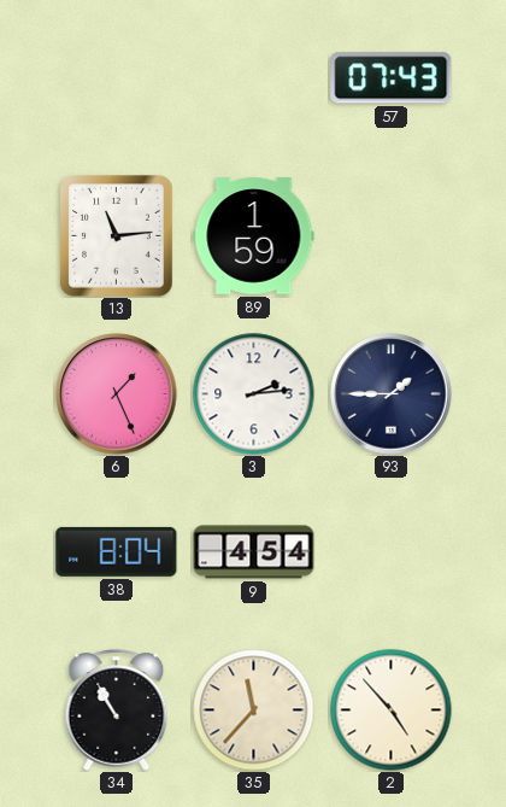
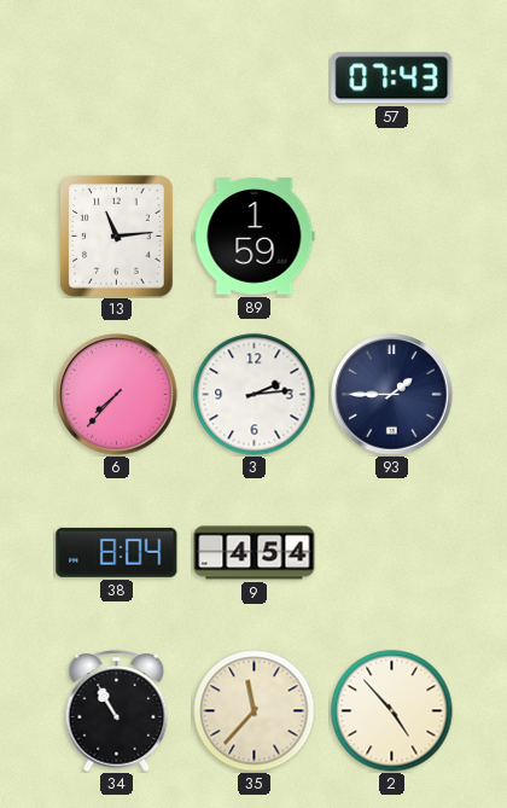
6: 1:26 -> 7:37 (117, 395)
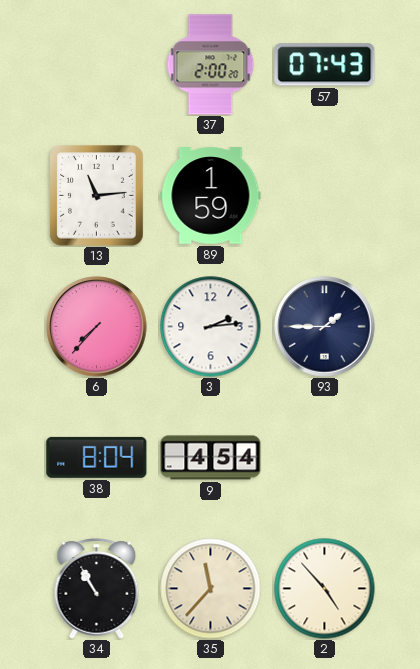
37: none -> 2:00 (211, 65)
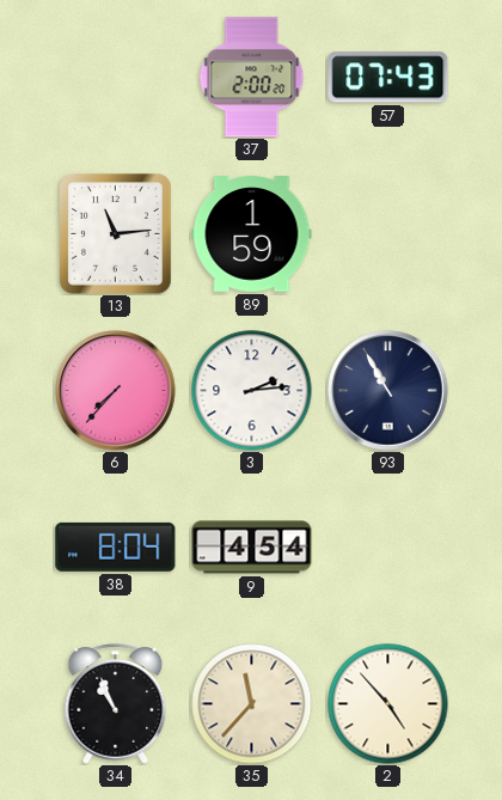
93: 1:45 -> 10:55 (388, 391)
34: 10:55 -> 10:56 (116, 704)
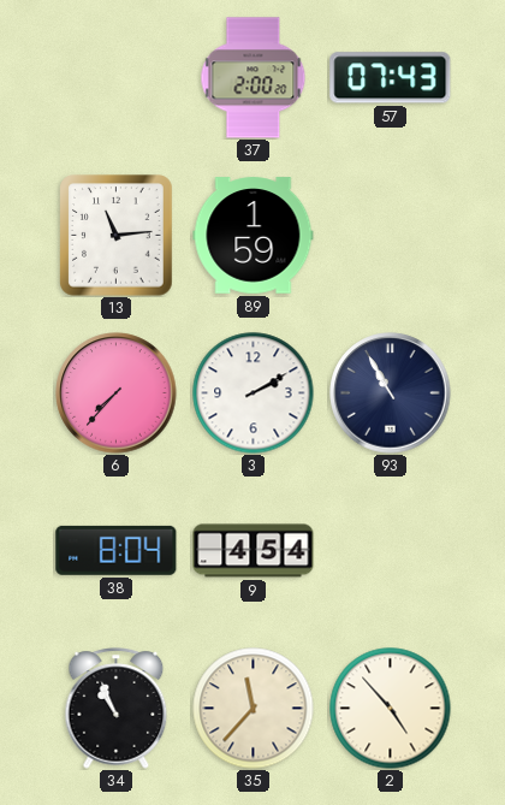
3: 2:14 -> 2:10 (254, 393)
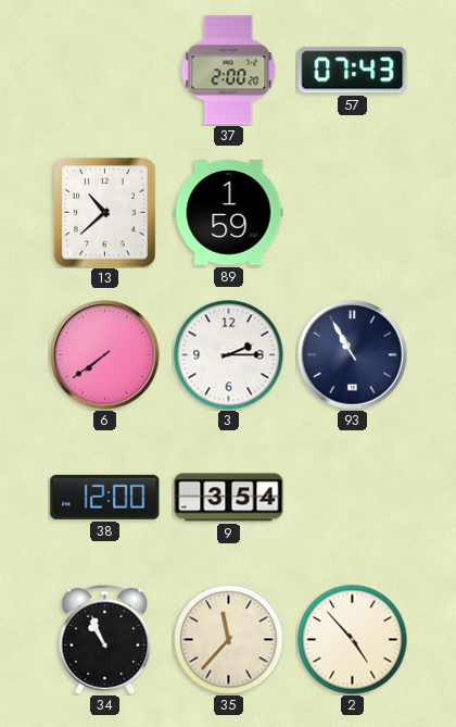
13: 11:14 -> 10:38 (105, 213)
6: 7:37 -> 7:39 (105, 355)
3: 2:10 -> 2:15 (229, 355)
38: 8:04 -> 12:00 (105, 497)
9: 4:54 -> 3:54 (229, 498)
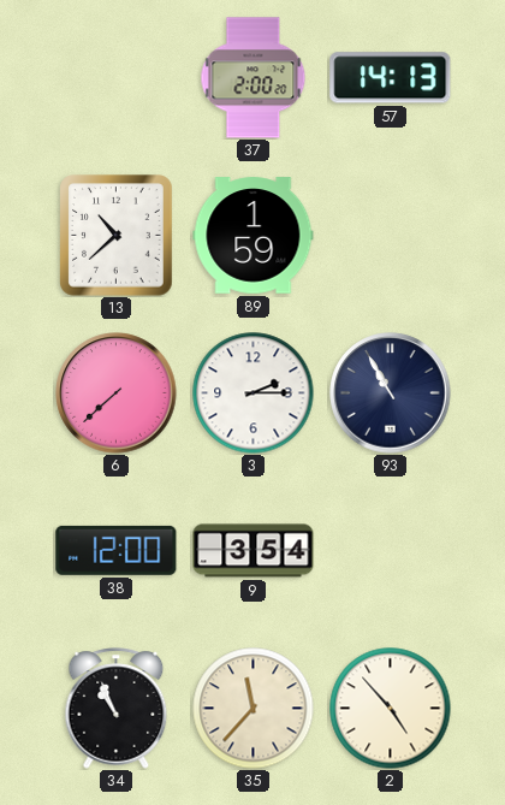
57: 07:43 -> 14:13 (391, 78)
6: 7:39 -> 7:38 (117, 393)
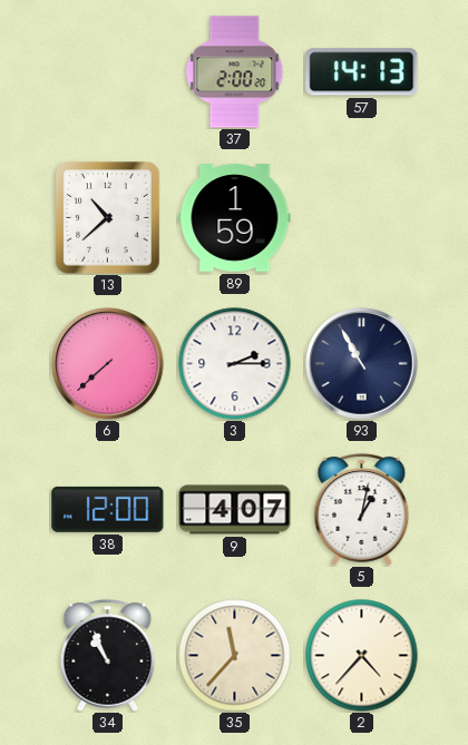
9: 3:54 -> 4:07 (235, 510)
5: none -> 1:02 (362, 510)
2: 4:53 -> 4:37 (362, 656)
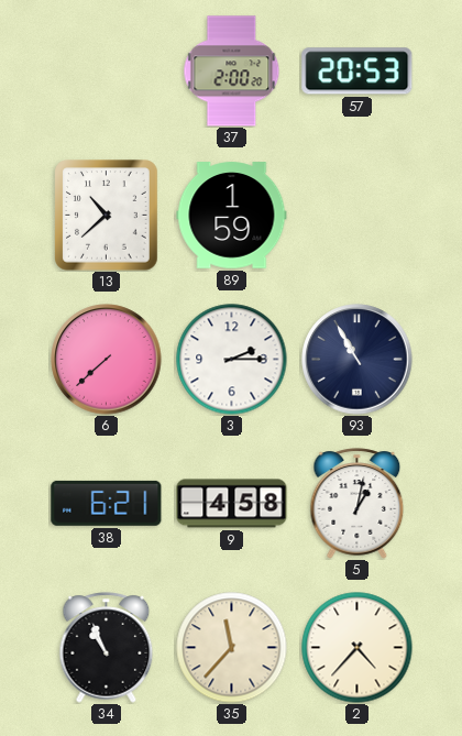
57: 14:13 -> 20:53 (358, 72)
38: 12:00 -> 6:21 (107, 503)
9: 4:07 -> 4:58 (232, 504)
